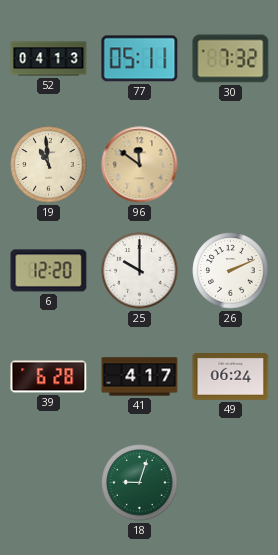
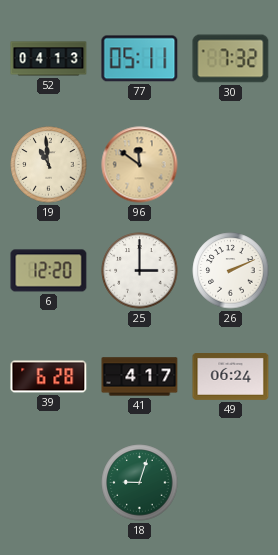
25: 10:00 -> 3:00 (140, 271)
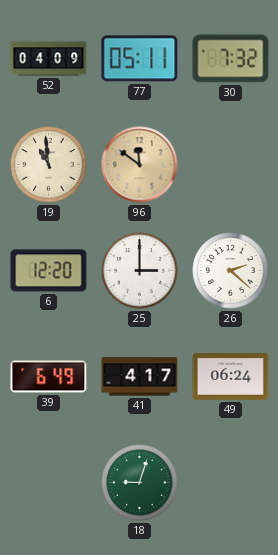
52: 04:13 -> 04:09 (49, 59)
26: 2:11 -> 2:22 (231, 271)
39: 6:28 -> 6:49 (49, 377)
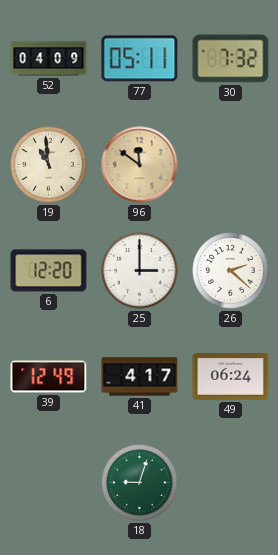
39: 6:49 -> 12:49 (49, 377)
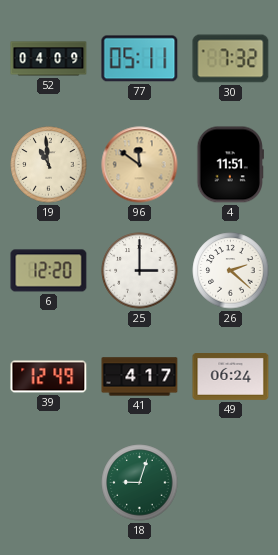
4: none -> 11:51 (230, 165)
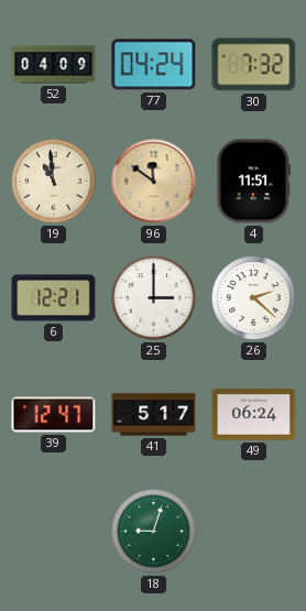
77: 05:11 -> 04:24 (154, 65)
6: 12:20 -> 12:21 (54, 298)
39: 12:49 -> 12:47 (54, 415)
41: 4:17 -> 5:17 (154, 415)
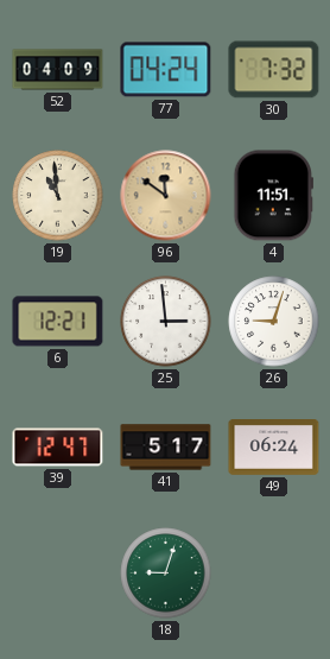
25: 3:00 -> 2:59 (166, 322)
26: 2:22 -> 9:03 (274, 322)
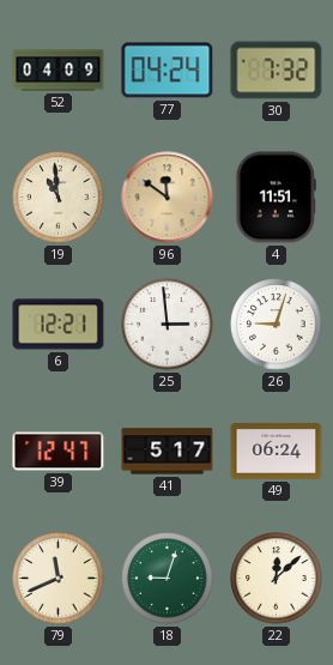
79: none -> 11:41 (59, 579)
22: none -> 12:08 (277, 579)
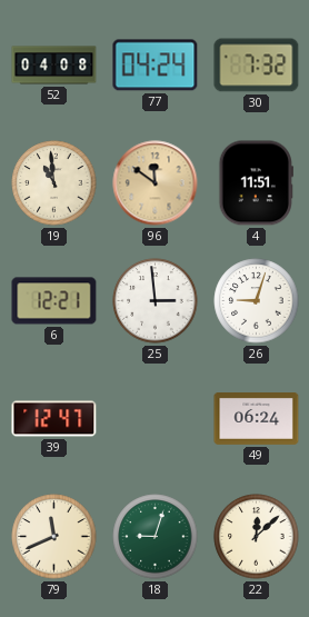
52: 04:09 -> 04:08 (54, 66)
41: 5:17 -> none (168, 452)
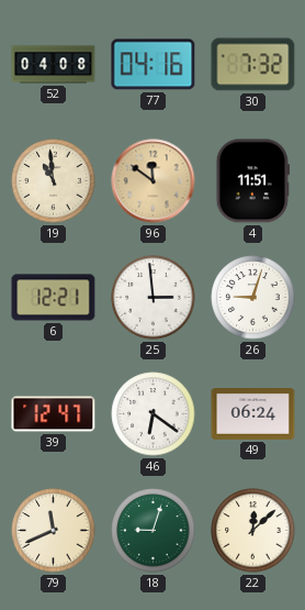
77: 04:24 -> 04:16 (154, 65)
46: none -> 6:21 (154, 414)
